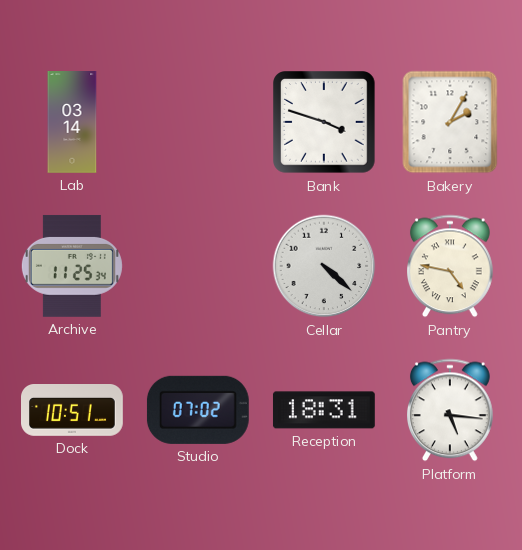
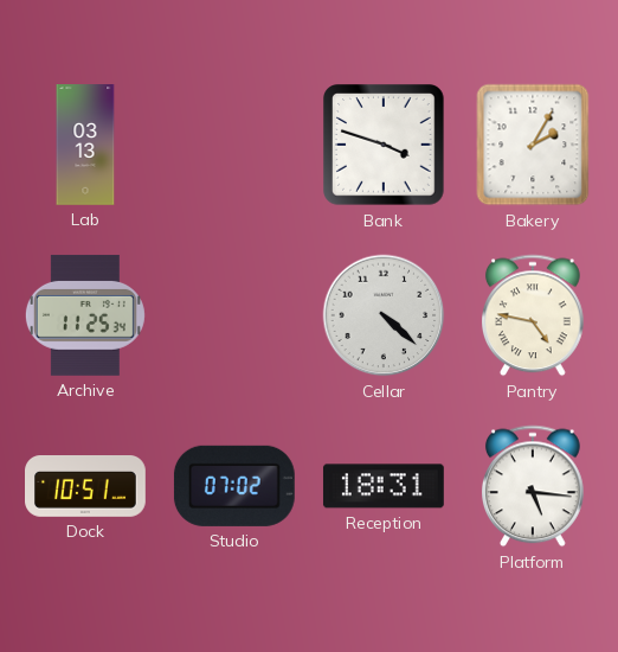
Lab: 03:14 -> 03:13 (85, 145)
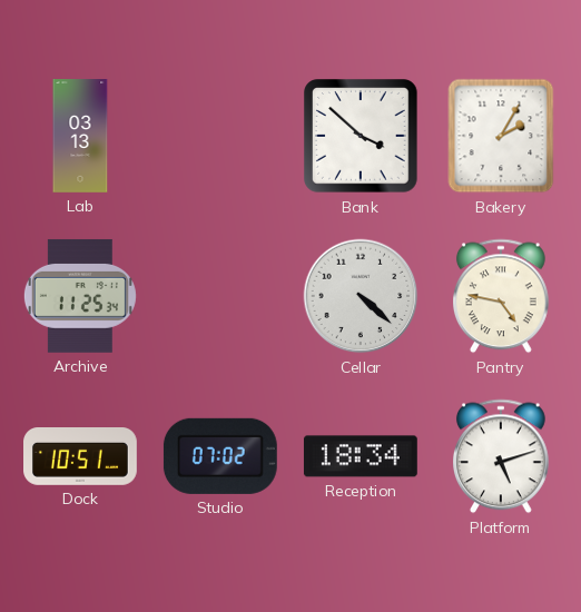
Bank: 3:48 -> 3:52 (362, 137)
Reception: 18:31 -> 18:34 (361, 456)
Platform: 5:16 -> 5:12 (502, 456)
